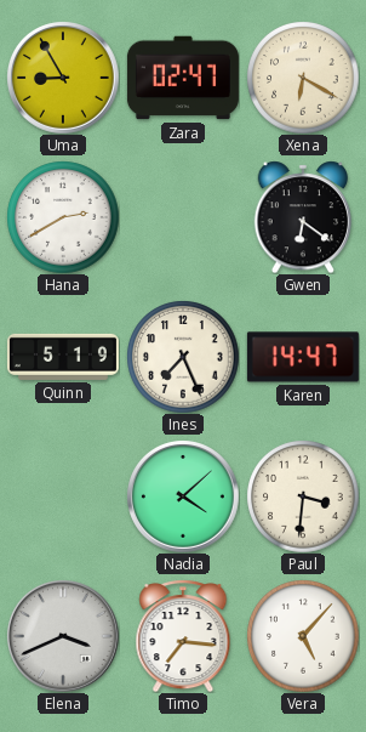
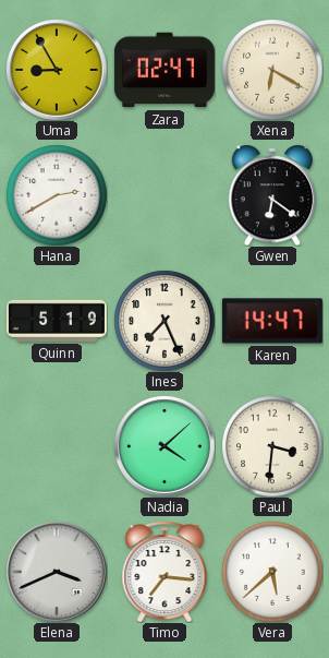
Vera: 5:07 -> 5:38 (272, 572)
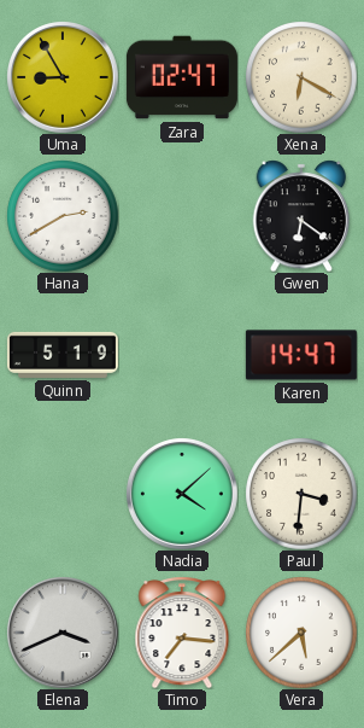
Ines: 7:26 -> none (164, 321)
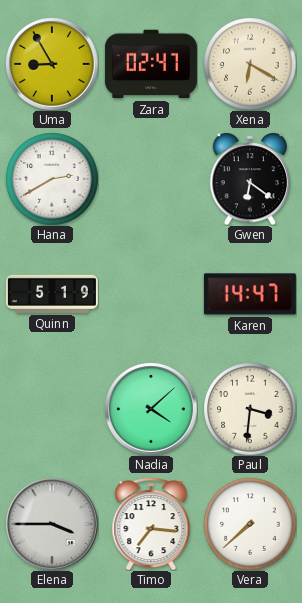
Elena: 3:41 -> 3:45 (52, 524)
Vera: 5:38 -> 7:38 (250, 524)
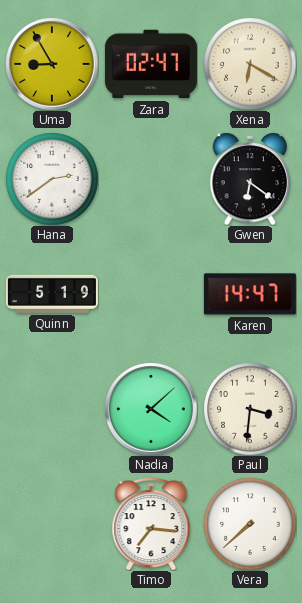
Hana: 2:40 -> 2:39 (52, 179)
Elena: 3:45 -> none (52, 524)
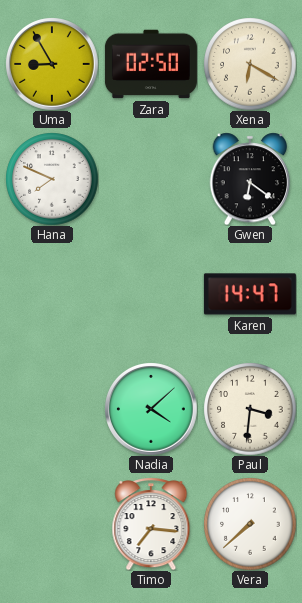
Zara: 02:47 -> 02:50 (151, 64)
Hana: 2:39 -> 7:49 (52, 179)
Quinn: 5:19 -> none (52, 294)
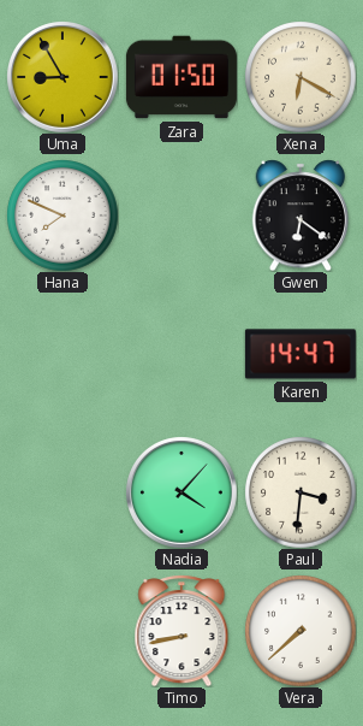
Zara: 02:50 -> 01:50 (181, 77)
Nadia: 4:08 -> 4:07 (181, 492)
Timo: 7:16 -> 8:43 (181, 631)
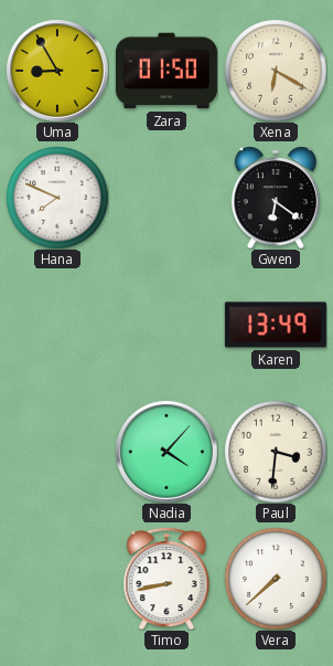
Karen: 14:47 -> 13:49 (276, 325)
